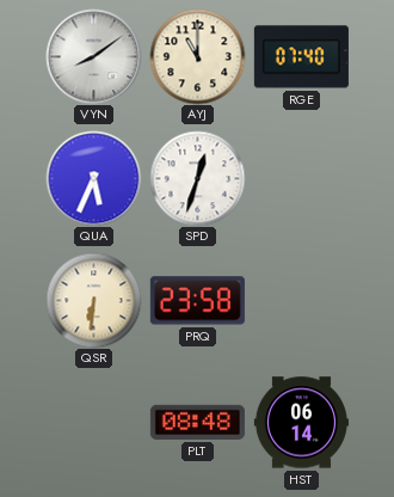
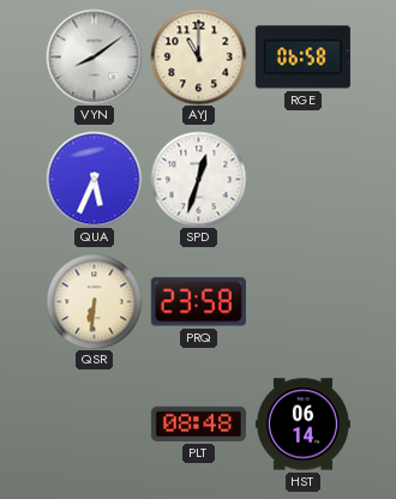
RGE: 07:40 -> 06:58 (302, 58)
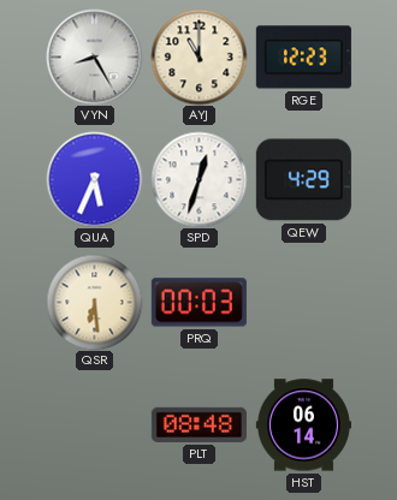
VYN: 8:09 -> 8:25 (94, 56)
RGE: 06:58 -> 12:23 (303, 58)
QEW: none -> 4:29 (303, 180)
QSR: 6:31 -> 6:29 (94, 302)
PRQ: 23:58 -> 00:03 (198, 303)
